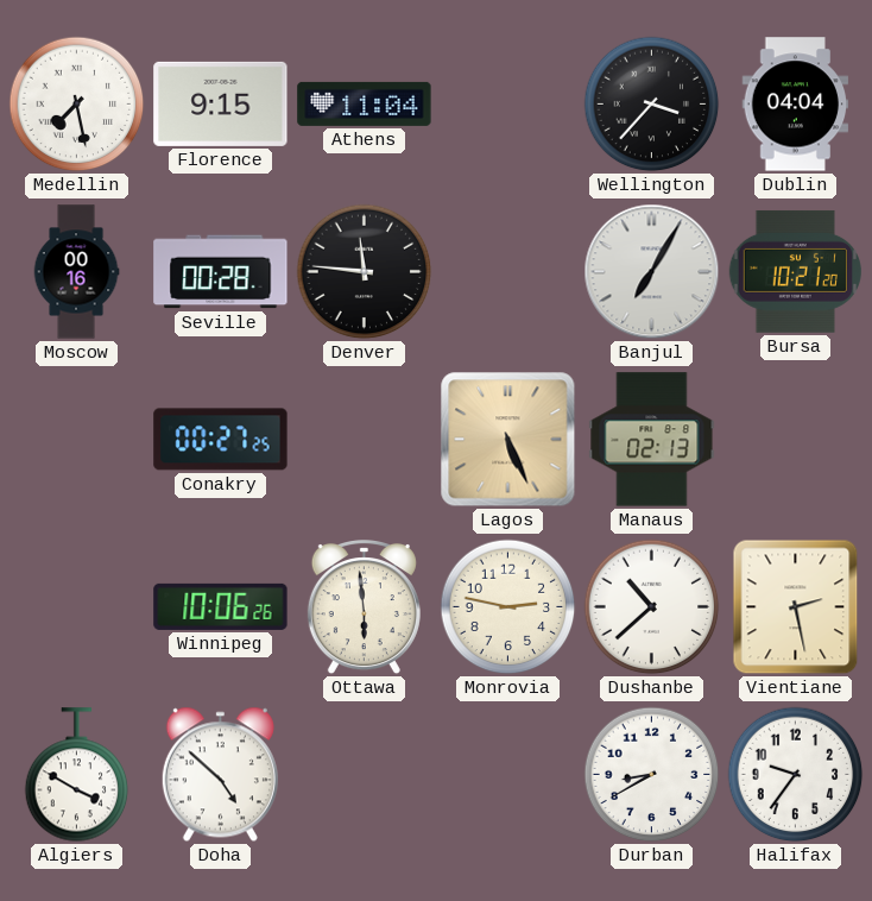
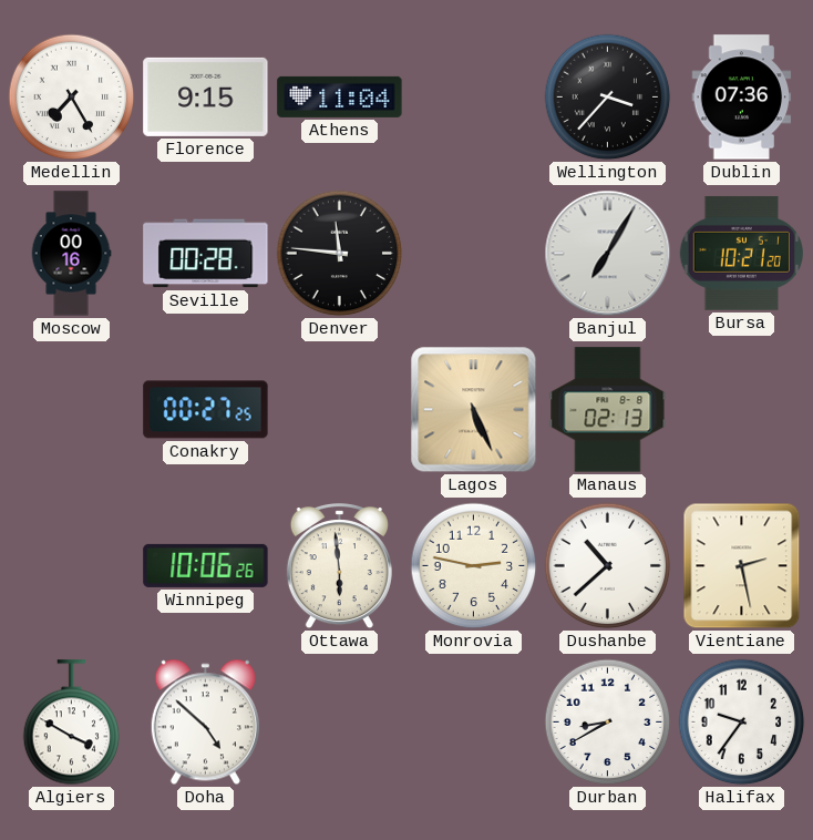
Medellin: 7:28 -> 7:25 (72, 98)
Dublin: 04:04 -> 07:36 (742, 98)
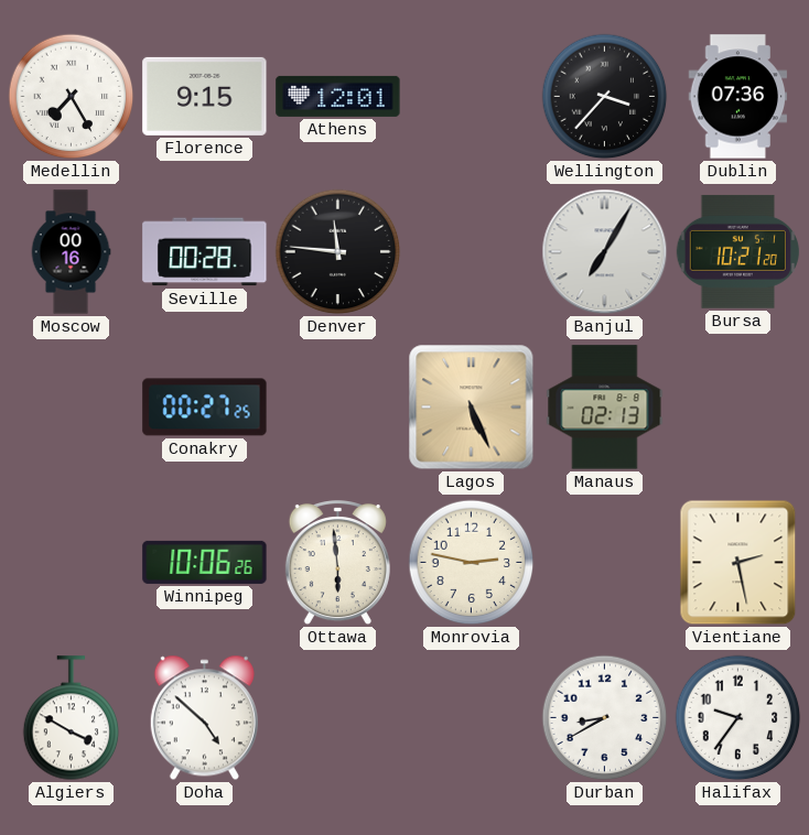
Athens: 11:04 -> 12:01 (338, 96)
Dushanbe: 10:38 -> none (608, 566)
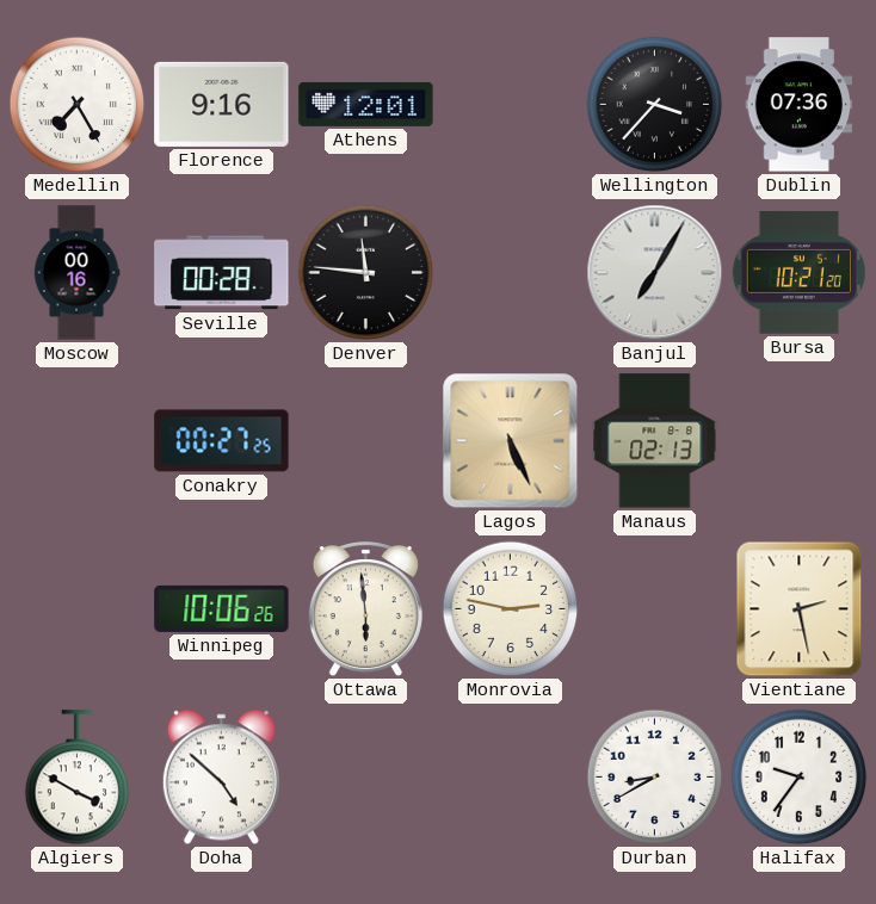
Florence: 9:15 -> 9:16 (222, 104)
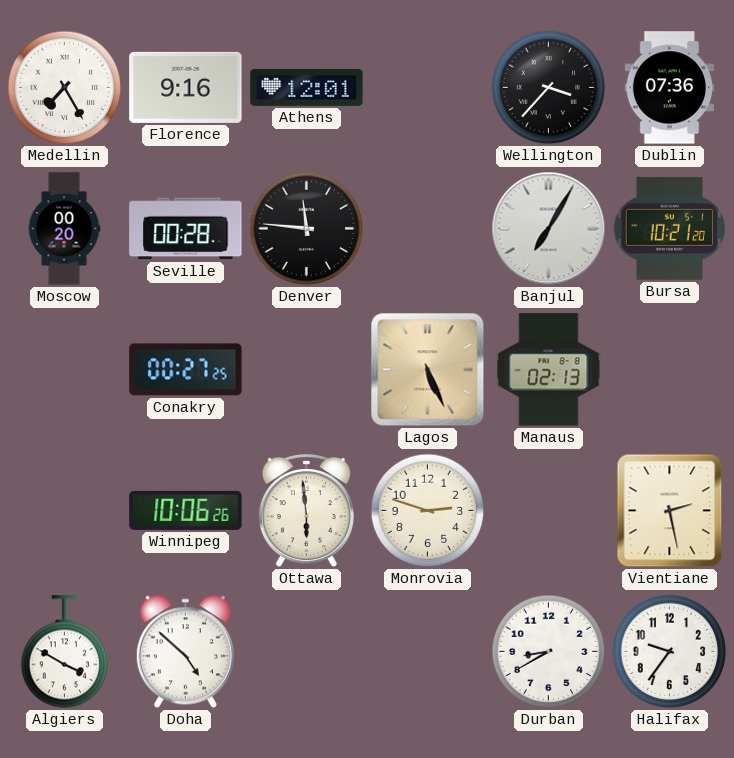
Moscow: 00:16 -> 00:20 (64, 229)
Monrovia: 2:47 -> 2:48 (428, 511)
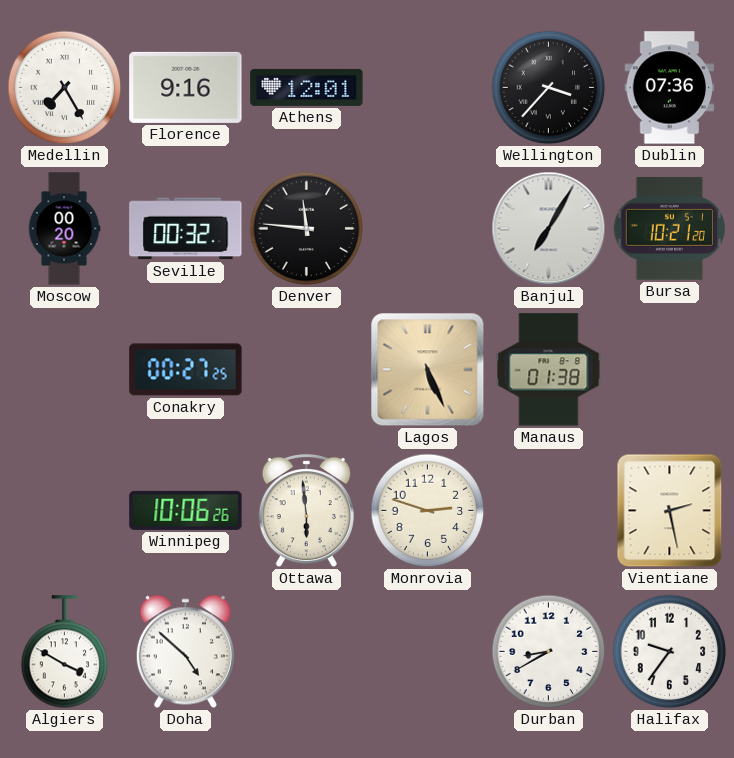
Seville: 00:28 -> 00:32 (186, 229)
Manaus: 02:13 -> 01:38 (549, 370)
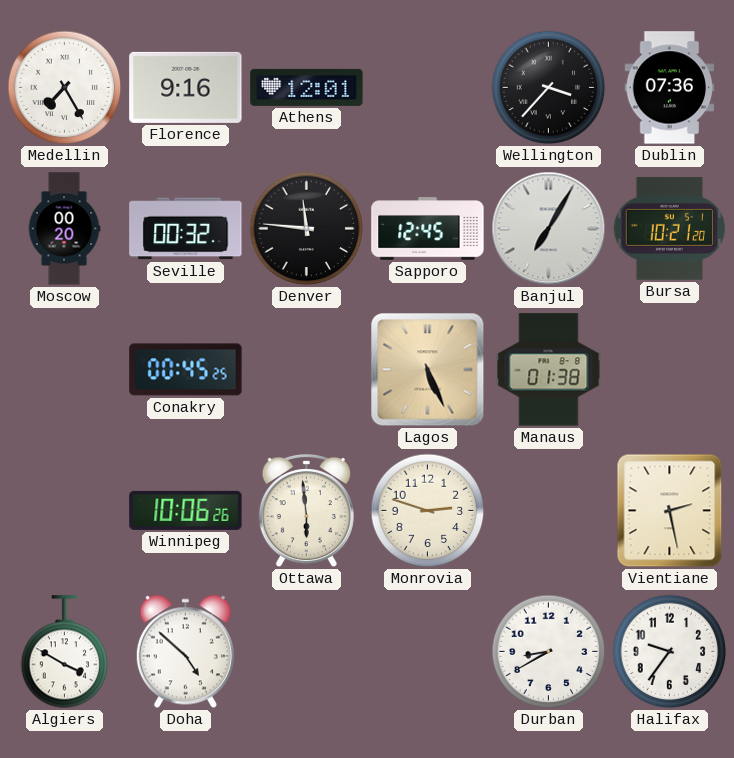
Sapporo: none -> 12:45 (428, 229)
Conakry: 00:27 -> 00:45 (186, 370)
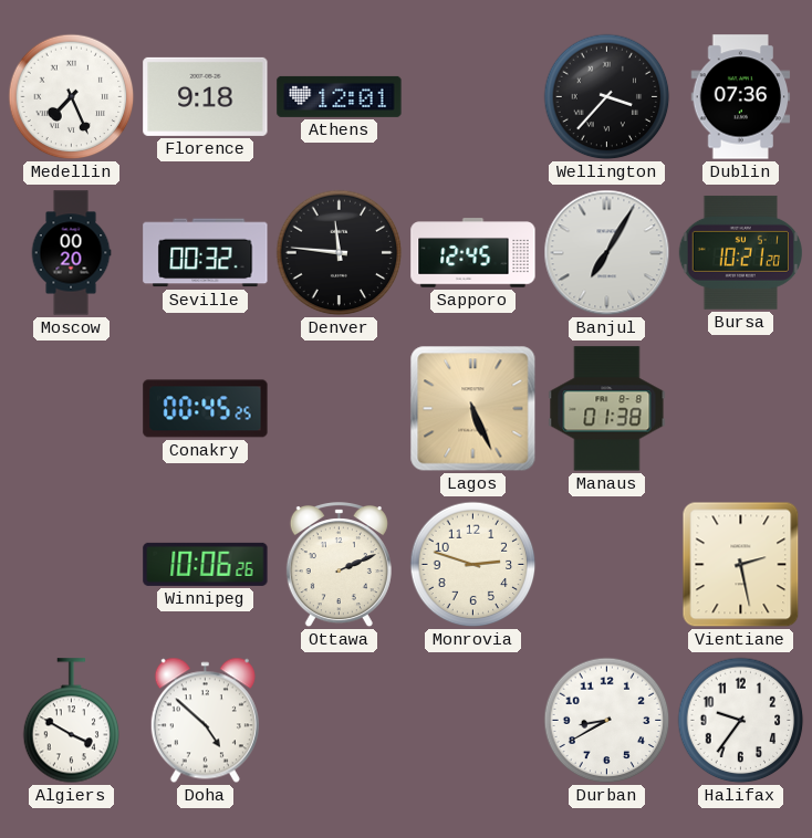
Medellin: 7:25 -> 7:26 (72, 97)
Florence: 9:16 -> 9:18 (206, 96)
Ottawa: 5:59 -> 2:11 (339, 566)
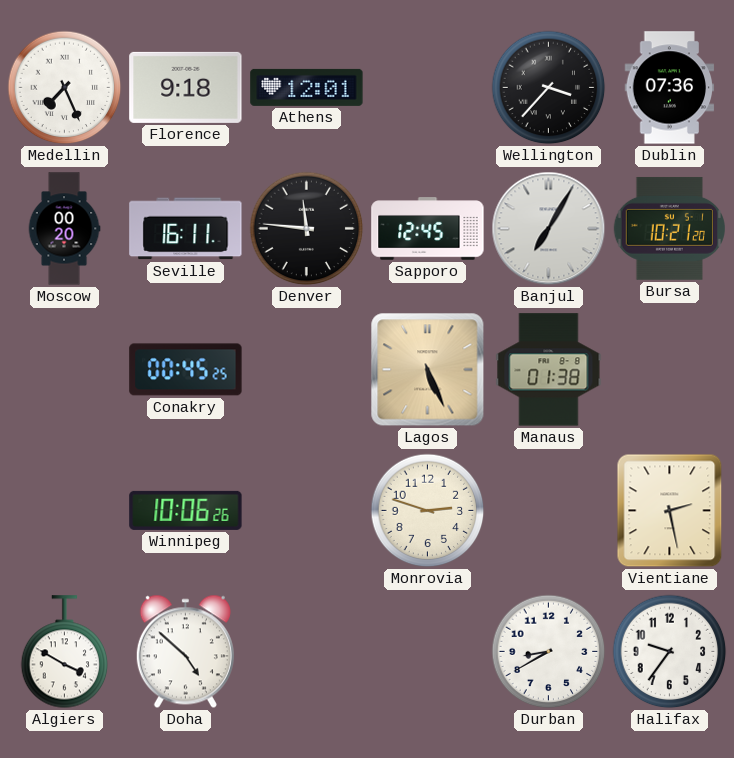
Seville: 00:32 -> 16:11 (186, 229)
Ottawa: 2:11 -> none (339, 566)
